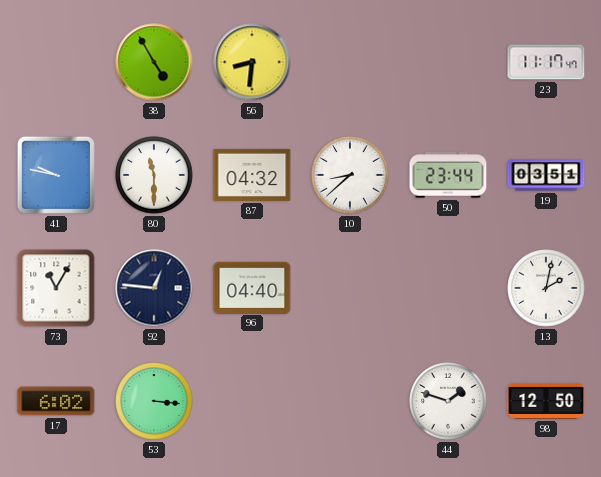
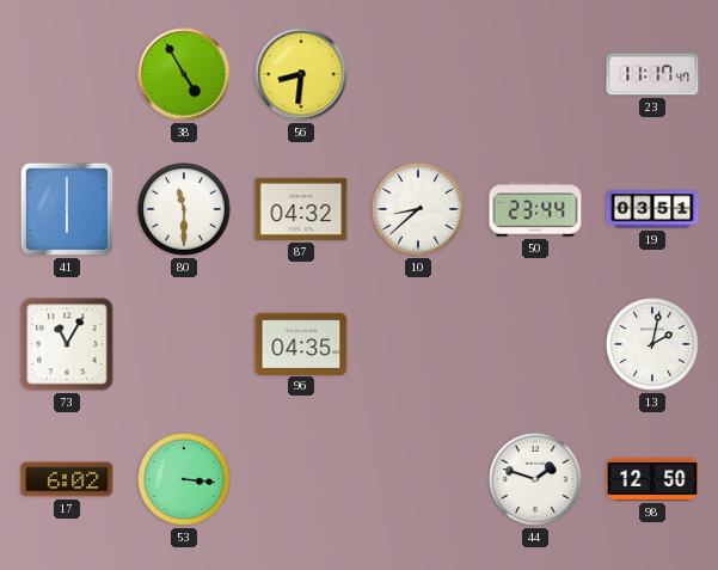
41: 9:47 -> 6:00 (67, 209)
92: 12:46 -> none (154, 288)
96: 04:40 -> 04:35 (301, 343)
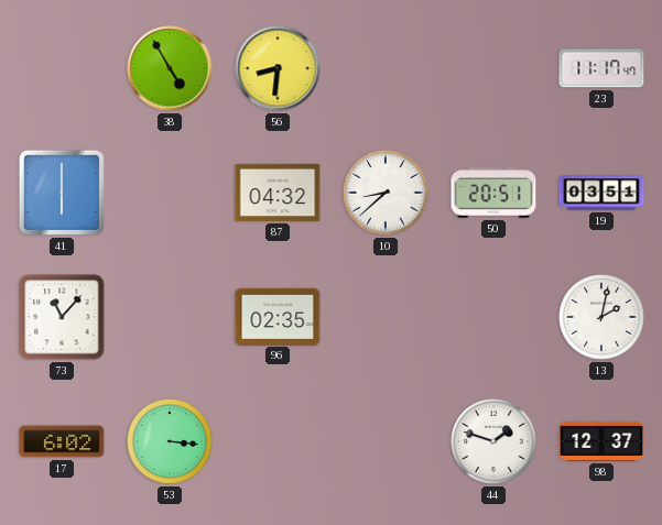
80: 11:30 -> none (184, 209)
50: 23:44 -> 20:51 (493, 193)
73: 11:05 -> 11:07 (62, 317)
96: 04:35 -> 02:35 (278, 316)
98: 12:50 -> 12:37 (601, 441)
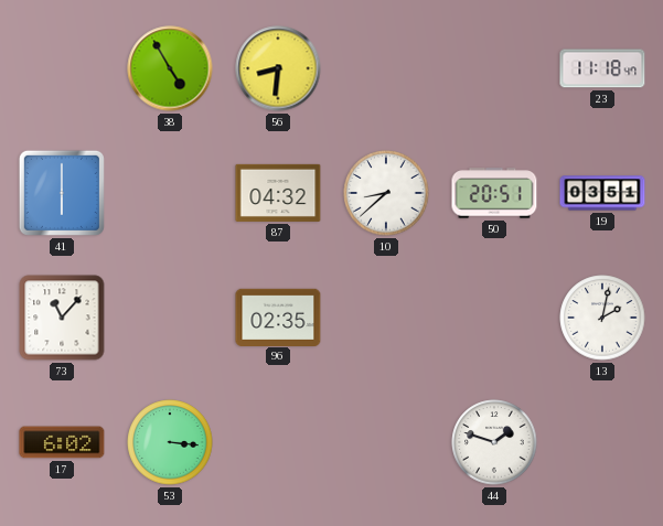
23: 11:17 -> 11:18 (602, 68)
98: 12:37 -> none (601, 441)
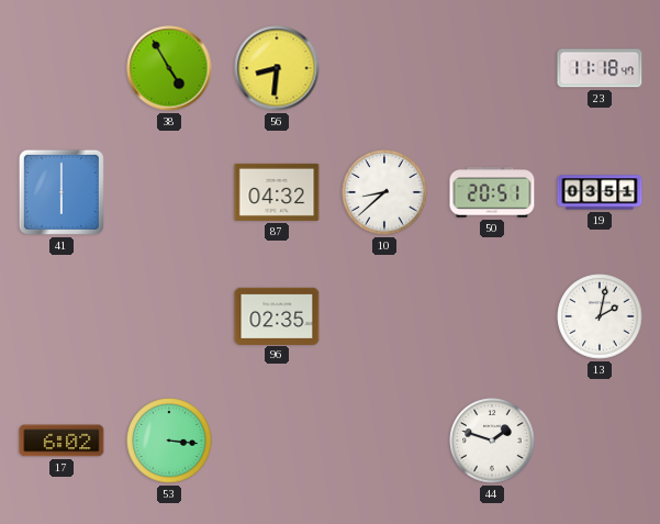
73: 11:07 -> none (62, 318)
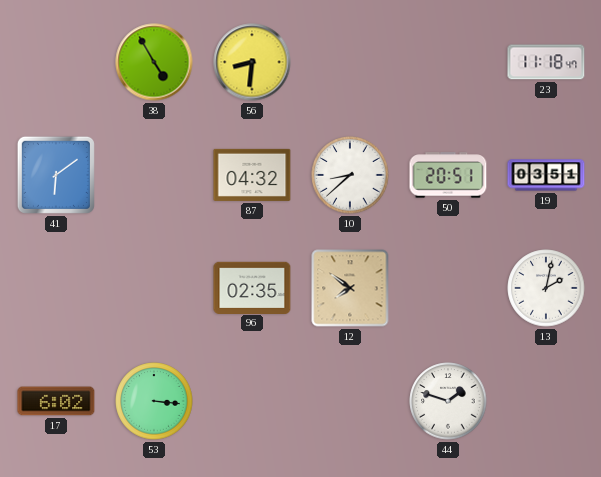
41: 6:00 -> 6:09 (56, 175)
12: none -> 7:51 (350, 288)
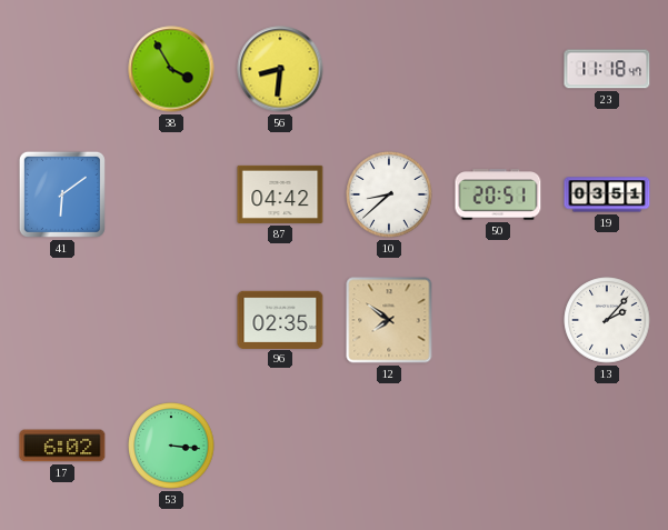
38: 4:55 -> 3:55 (171, 69)
87: 04:32 -> 04:42 (280, 194)
13: 2:02 -> 2:07 (607, 320)
44: 1:48 -> none (448, 401)
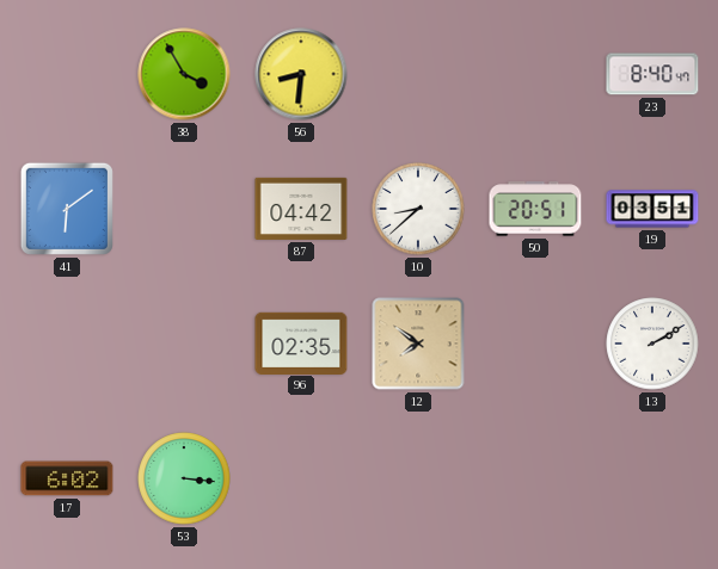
23: 11:18 -> 8:40 (652, 74)
13: 2:07 -> 2:10 (652, 344)
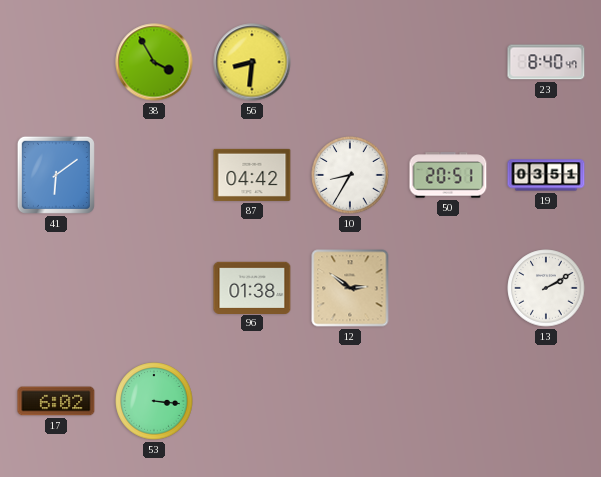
10: 8:38 -> 8:35 (350, 175)
96: 02:35 -> 01:38 (252, 287)
12: 7:51 -> 2:51 (350, 288)
